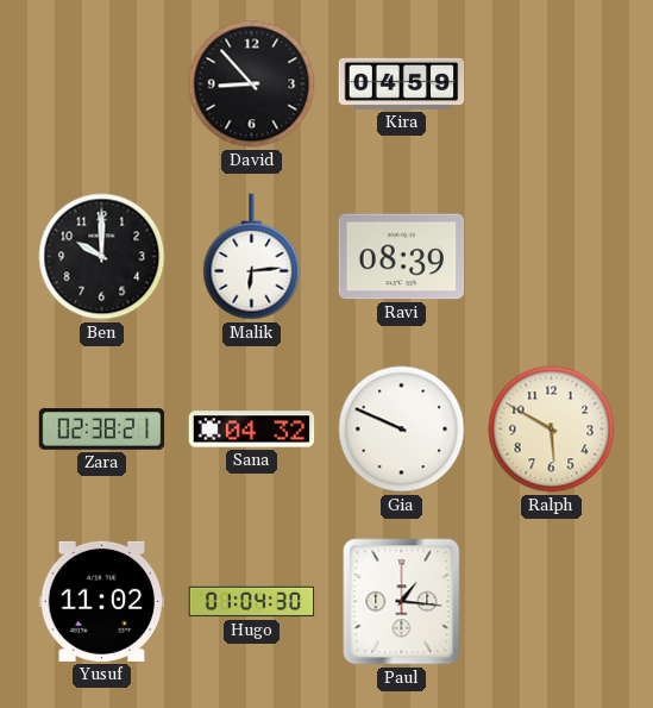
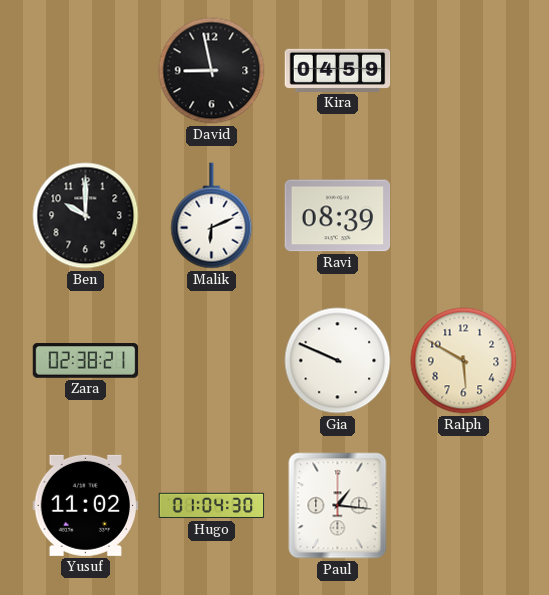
David: 8:53 -> 8:58 (212, 71)
Malik: 6:14 -> 6:11 (212, 216)
Sana: 04:32 -> none (252, 430)
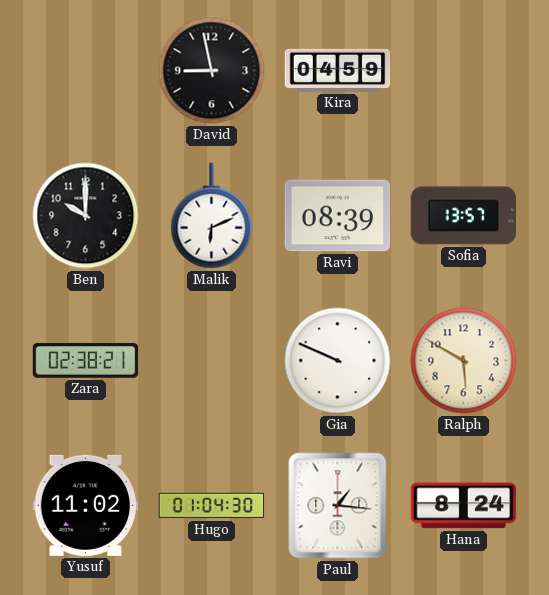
Sofia: none -> 13:57 (464, 216)
Hana: none -> 8:24 (464, 506)
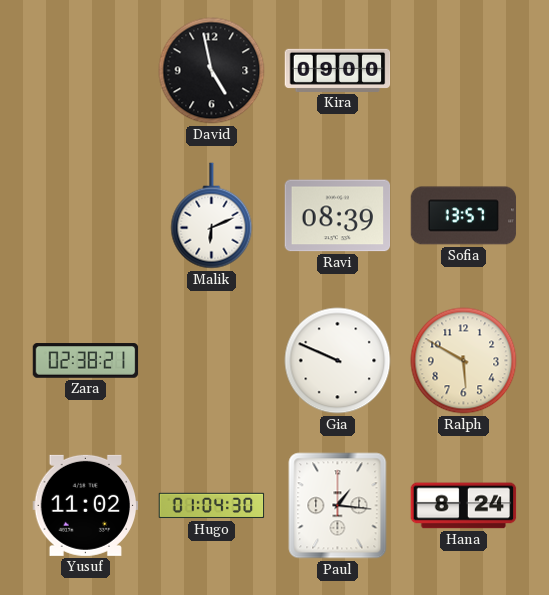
David: 8:58 -> 4:58 (212, 71)
Kira: 04:59 -> 09:00 (338, 70)
Ben: 10:00 -> none (86, 216)
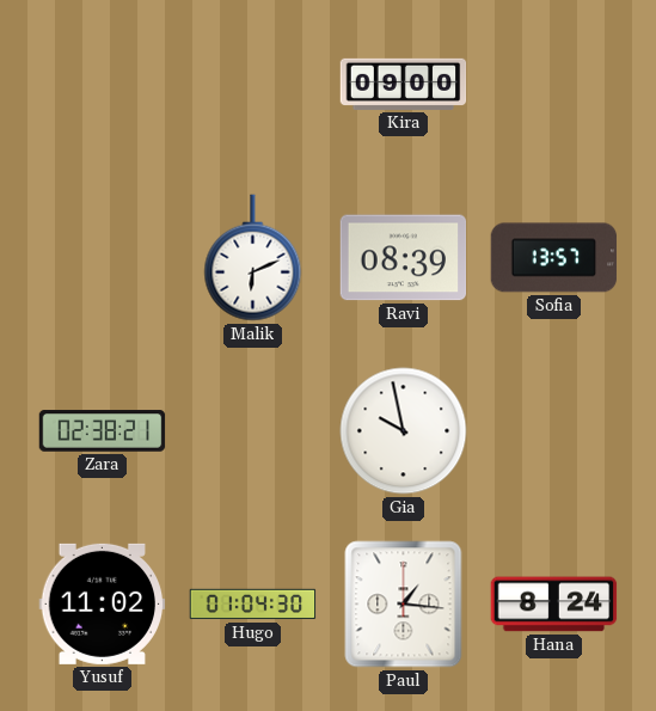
David: 4:58 -> none (212, 71)
Gia: 9:49 -> 9:58 (404, 431)
Ralph: 5:50 -> none (464, 361)
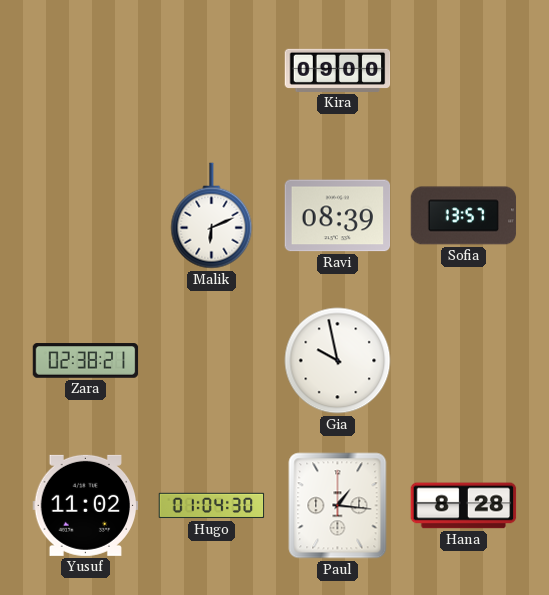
Hana: 8:24 -> 8:28 (464, 506)
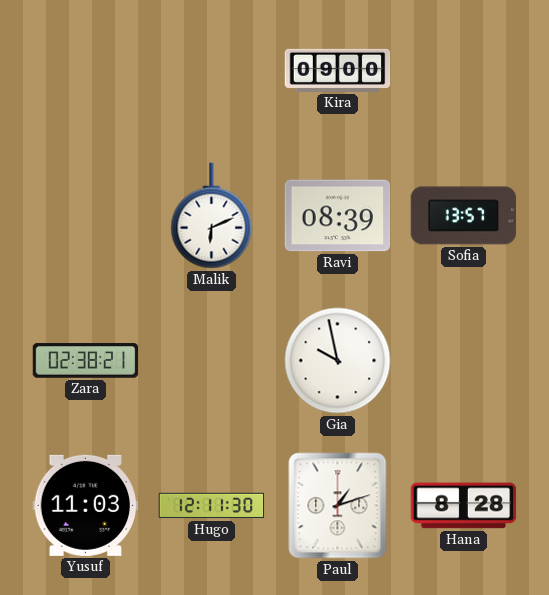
Yusuf: 11:02 -> 11:03 (86, 505)
Hugo: 01:04 -> 12:11 (212, 506)
Paul: 1:16 -> 1:12 (338, 506)
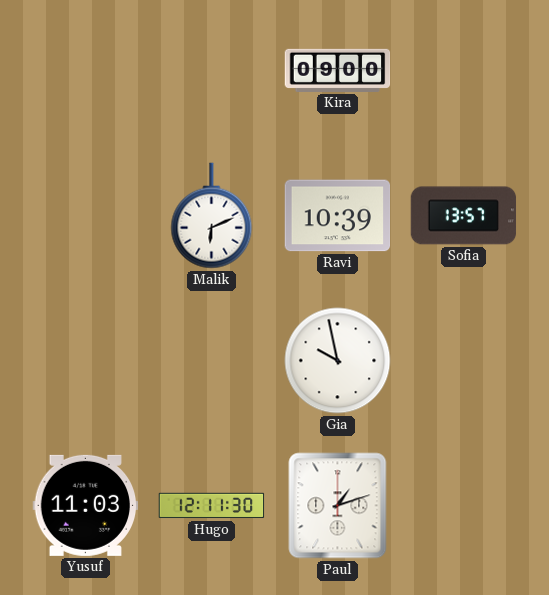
Ravi: 08:39 -> 10:39 (338, 216)
Zara: 02:38 -> none (86, 361)
Hana: 8:28 -> none (464, 506)
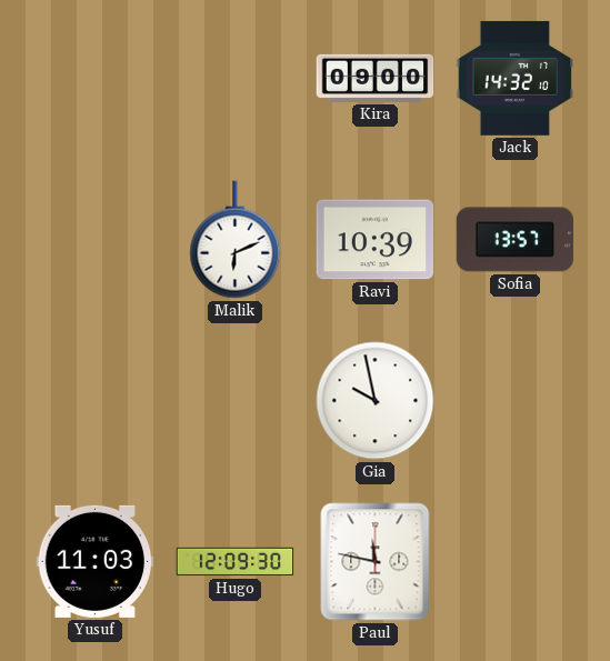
Jack: none -> 14:32 (516, 78)
Hugo: 12:11 -> 12:09 (236, 562)
Paul: 1:12 -> 11:47 (376, 562)
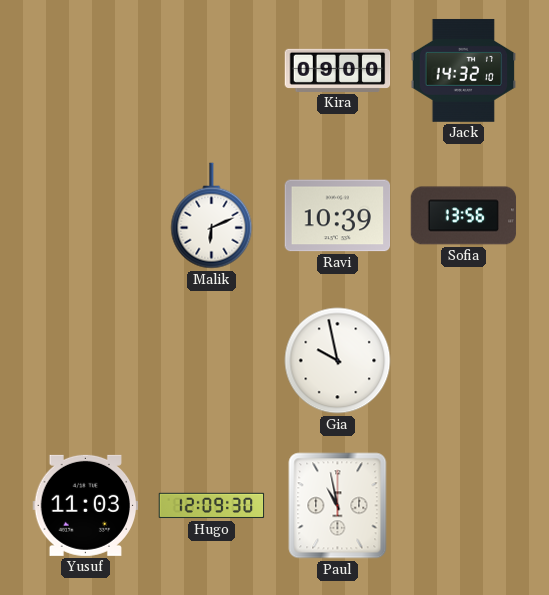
Sofia: 13:57 -> 13:56 (464, 216)
Paul: 11:47 -> 10:58 (338, 506)
